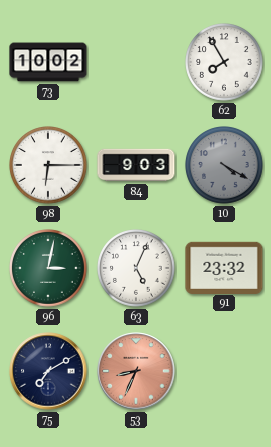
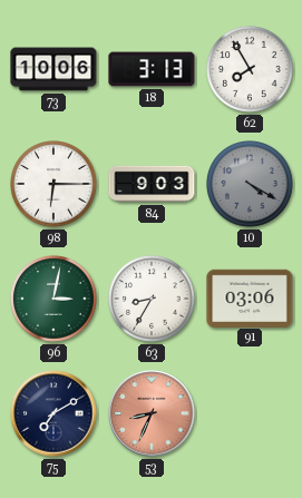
73: 10:02 -> 10:06 (53, 69)
18: none -> 3:13 (152, 69)
63: 5:04 -> 8:35 (153, 300)
91: 23:32 -> 03:06 (250, 297)
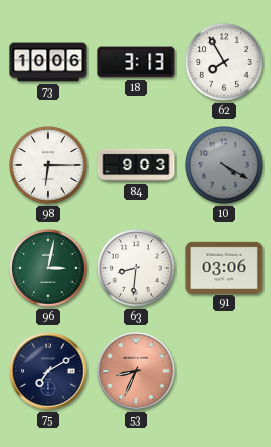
63: 8:35 -> 8:31 (137, 269)
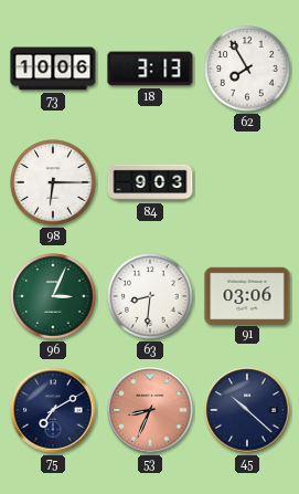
10: 4:20 -> none (225, 166)
96: 3:02 -> 3:04 (54, 297)
45: none -> 10:22 (247, 410)
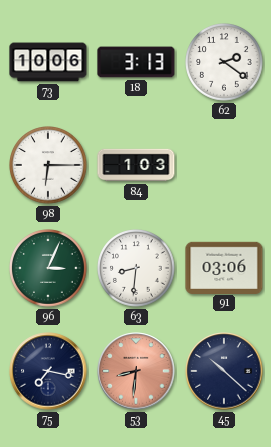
62: 7:55 -> 2:21 (225, 63)
84: 9:03 -> 1:03 (136, 165)
75: 7:10 -> 7:17 (48, 371)
53: 8:34 -> 8:31 (136, 371)
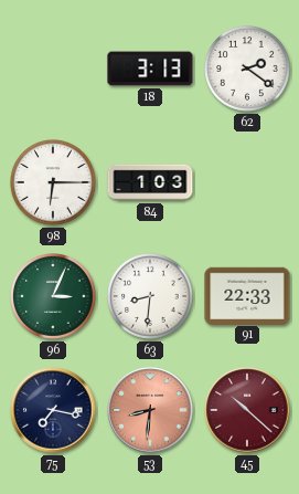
73: 10:06 -> none (48, 62)
91: 03:06 -> 22:33 (247, 295)
45 dial: navy -> burgundy (247, 410)
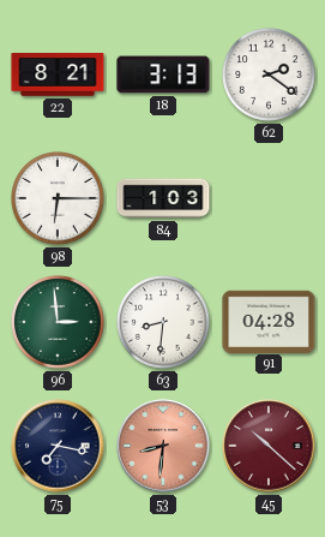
22: none -> 8:21 (58, 74)
96: 3:04 -> 2:59 (59, 323)
91: 22:33 -> 04:28 (269, 321)
